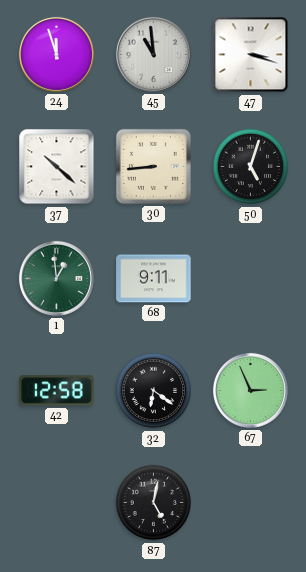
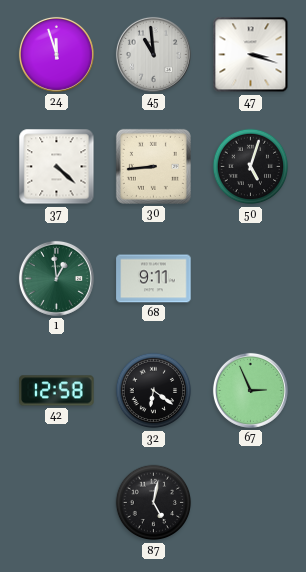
37: 10:22 -> 4:22 (57, 167)
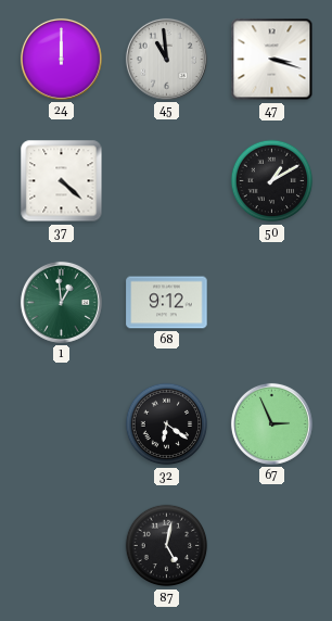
24: 11:57 -> 12:00 (61, 59)
30: 8:44 -> none (153, 166)
50: 5:03 -> 1:10 (272, 181)
68: 9:11 -> 9:12 (167, 303)
42: 12:58 -> none (57, 391)
